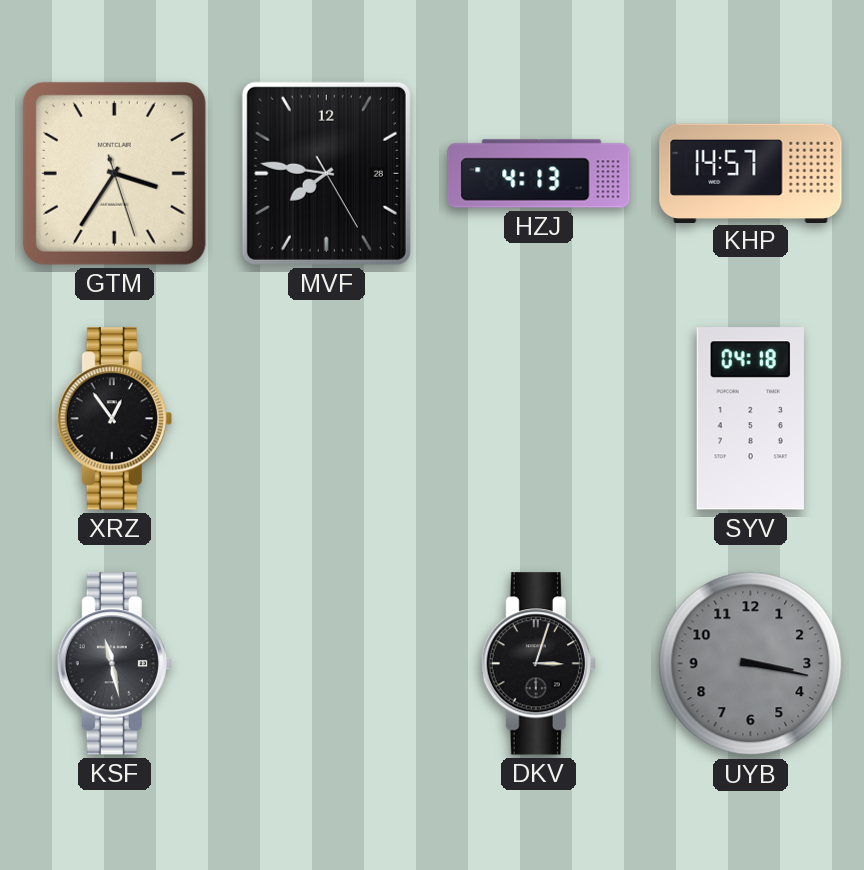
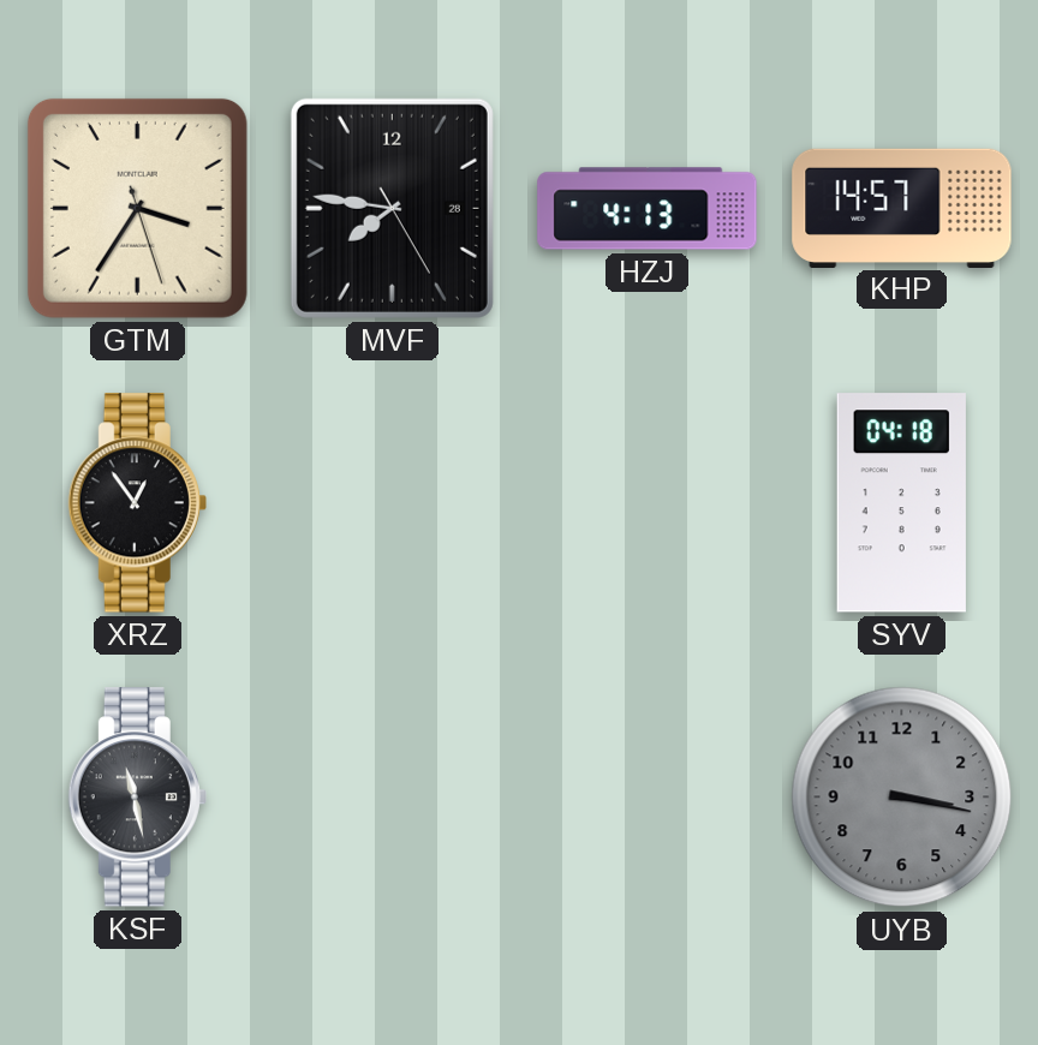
DKV: 3:03 -> none (538, 664)
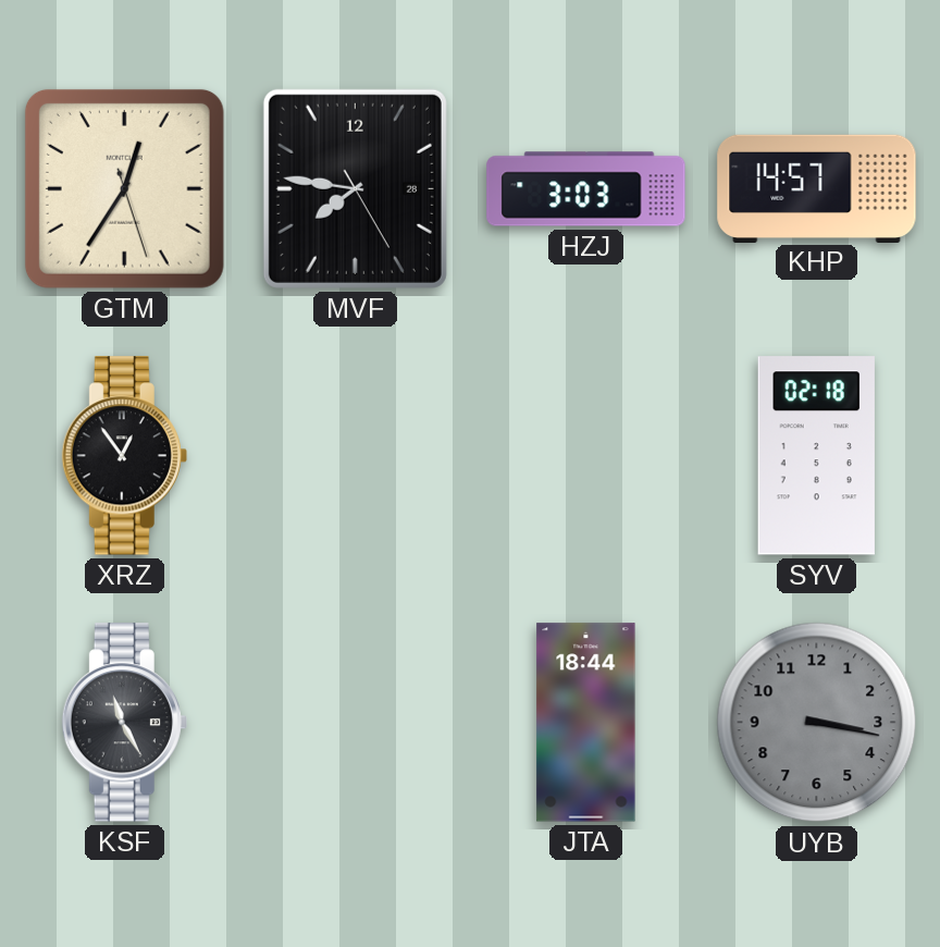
GTM: 3:35 -> 12:35 (124, 188)
HZJ: 4:13 -> 3:03 (586, 189)
SYV: 04:18 -> 02:18 (816, 456)
KSF: 11:28 -> 11:25 (124, 723)
JTA: none -> 18:44 (586, 723)
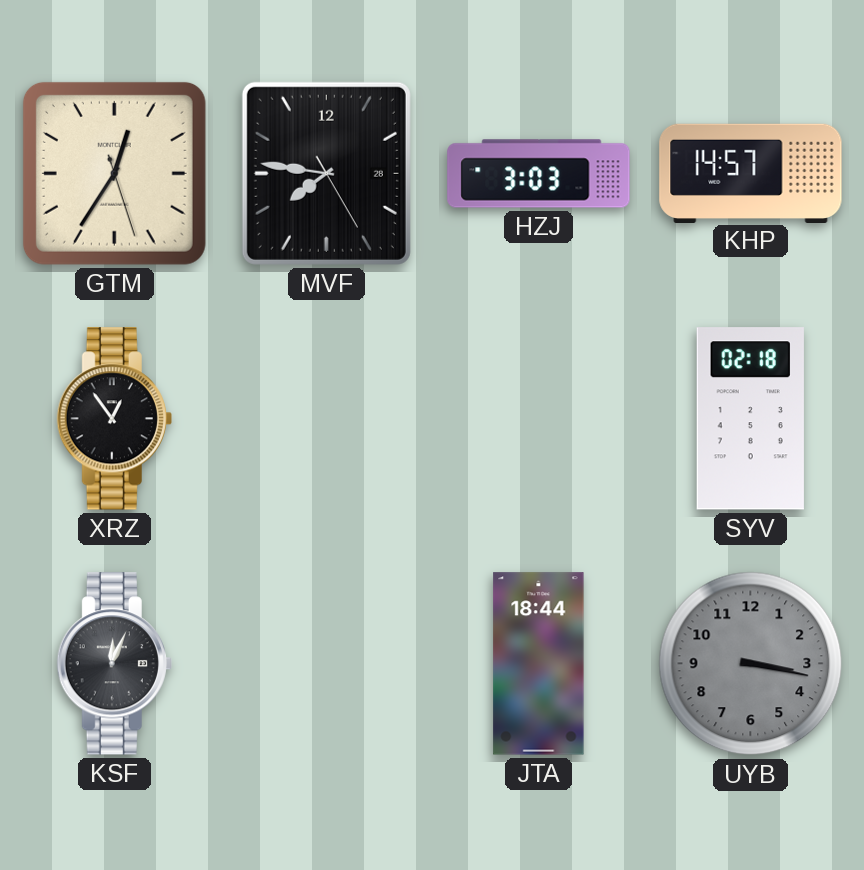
KSF: 11:25 -> 12:04 (114, 664)
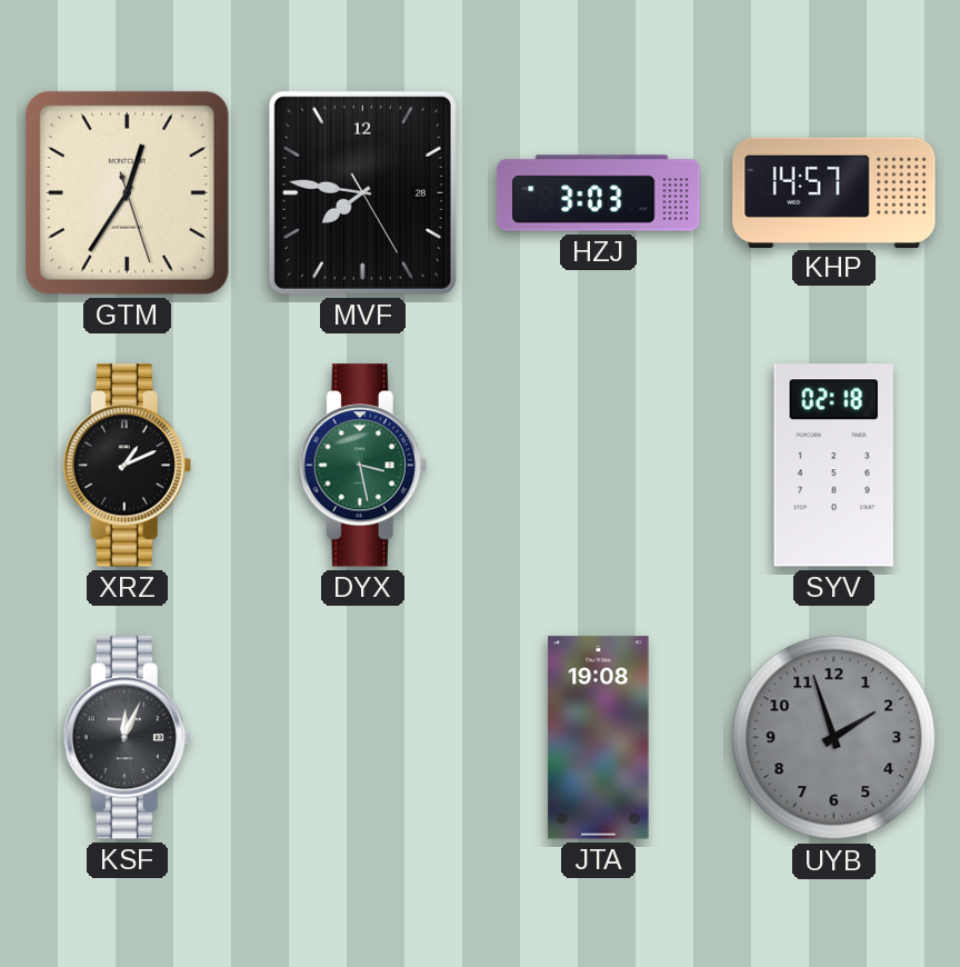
XRZ: 12:54 -> 1:11 (127, 466)
DYX: none -> 3:28 (362, 466)
JTA: 18:44 -> 19:08 (599, 738)
UYB: 3:17 -> 1:57 (834, 738)
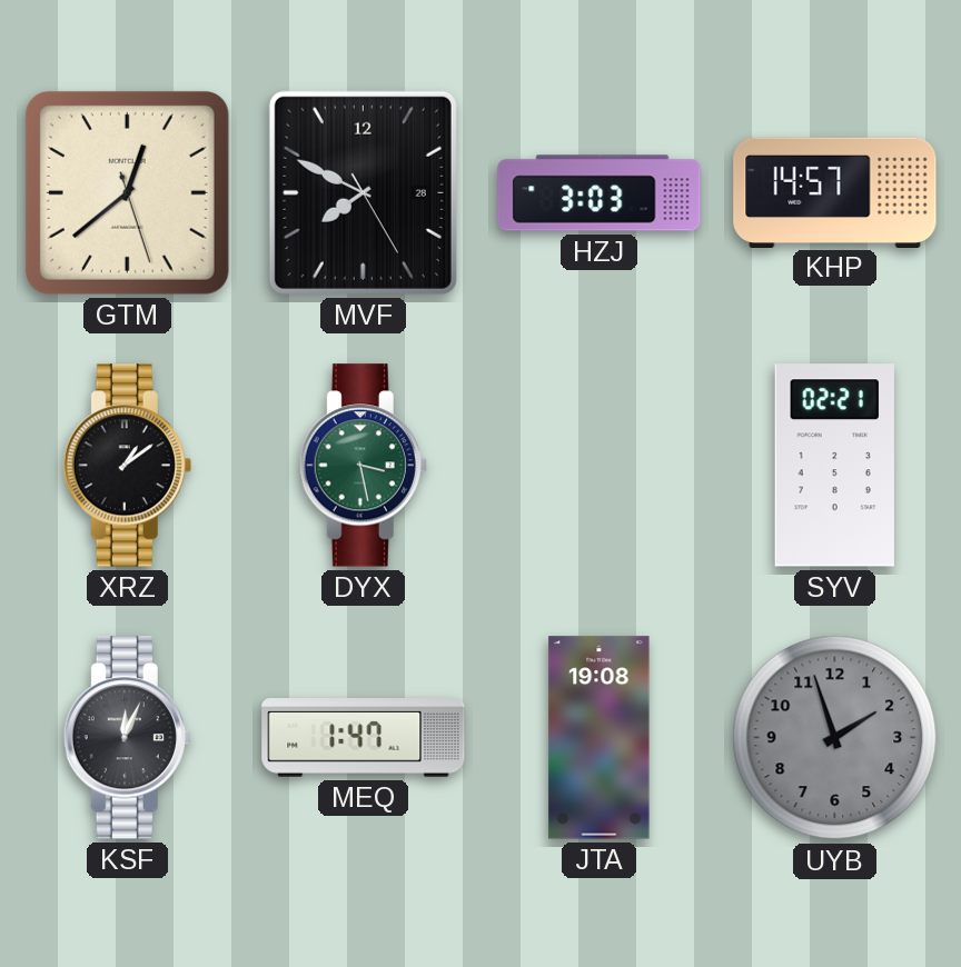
GTM: 12:35 -> 12:38 (127, 192)
MVF: 7:46 -> 7:49 (363, 192)
XRZ: 1:11 -> 1:09 (127, 466)
SYV: 02:18 -> 02:21 (834, 466)
MEQ: none -> 1:47 (364, 738)
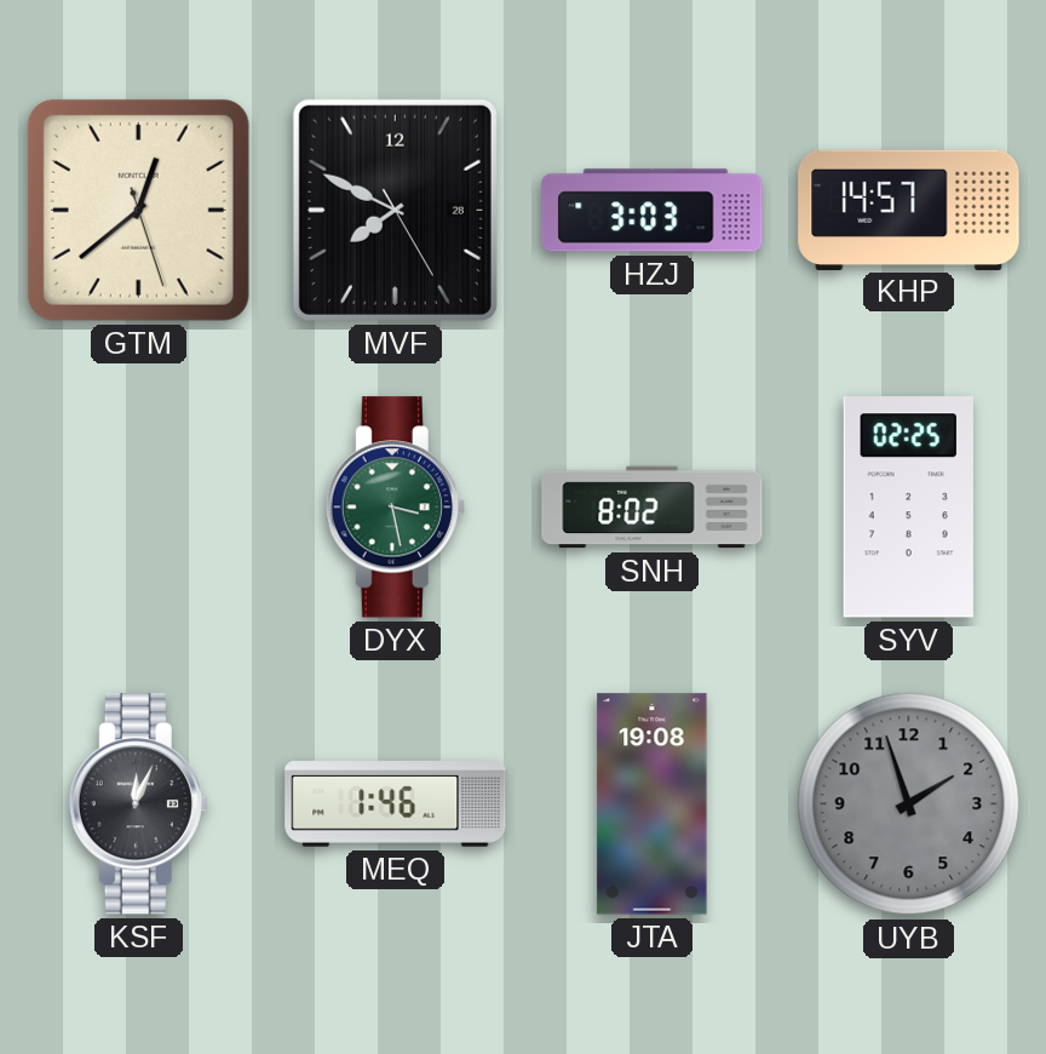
XRZ: 1:09 -> none (127, 466)
SNH: none -> 8:02 (653, 508)
SYV: 02:21 -> 02:25 (908, 508)
MEQ: 1:47 -> 1:46 (396, 804)
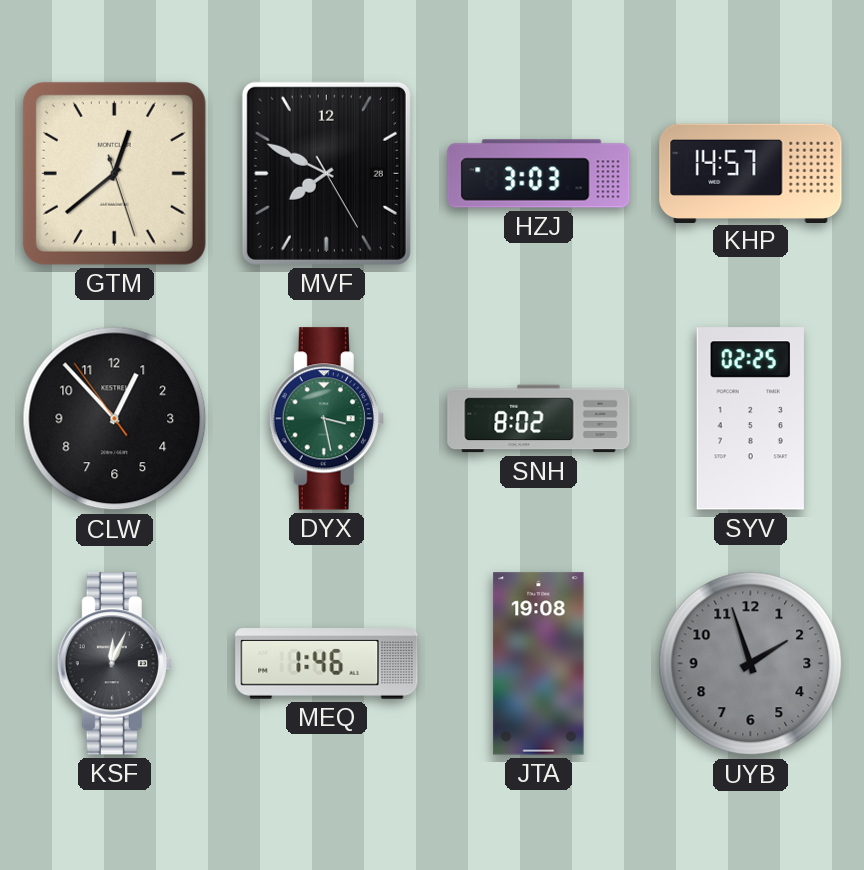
CLW: none -> 12:52 (115, 419)
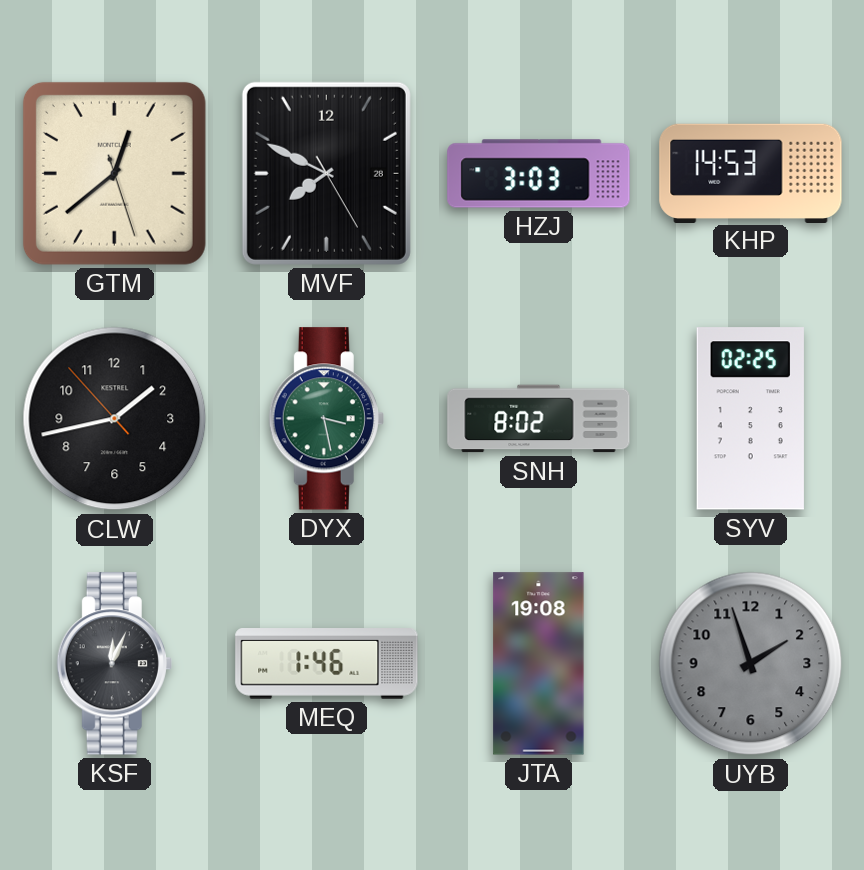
KHP: 14:57 -> 14:53 (751, 173)
CLW: 12:52 -> 1:42 (115, 419)
